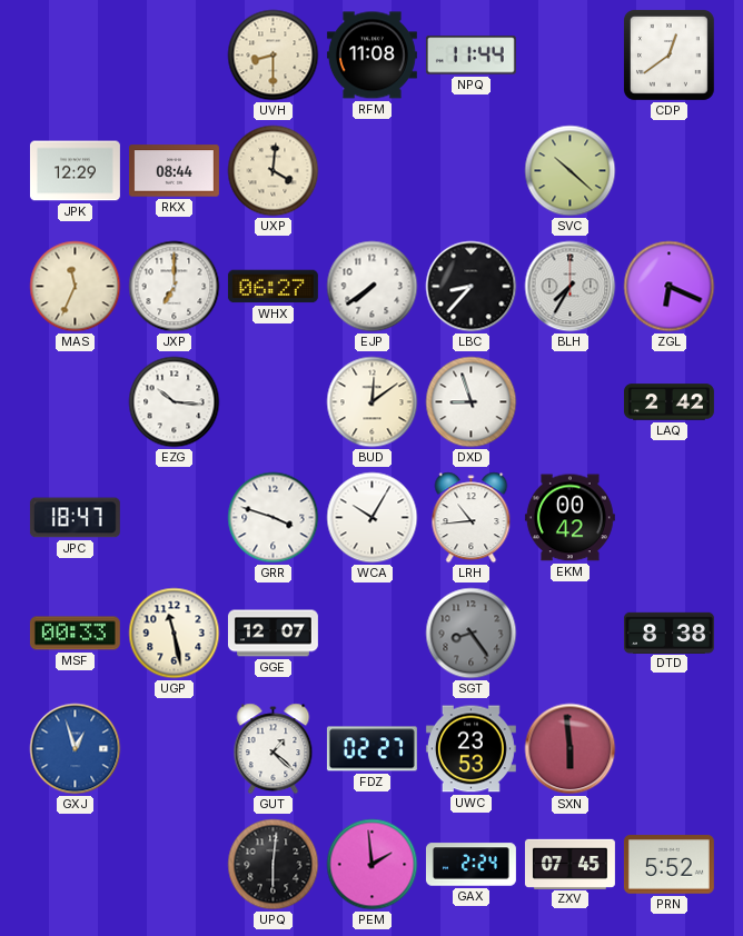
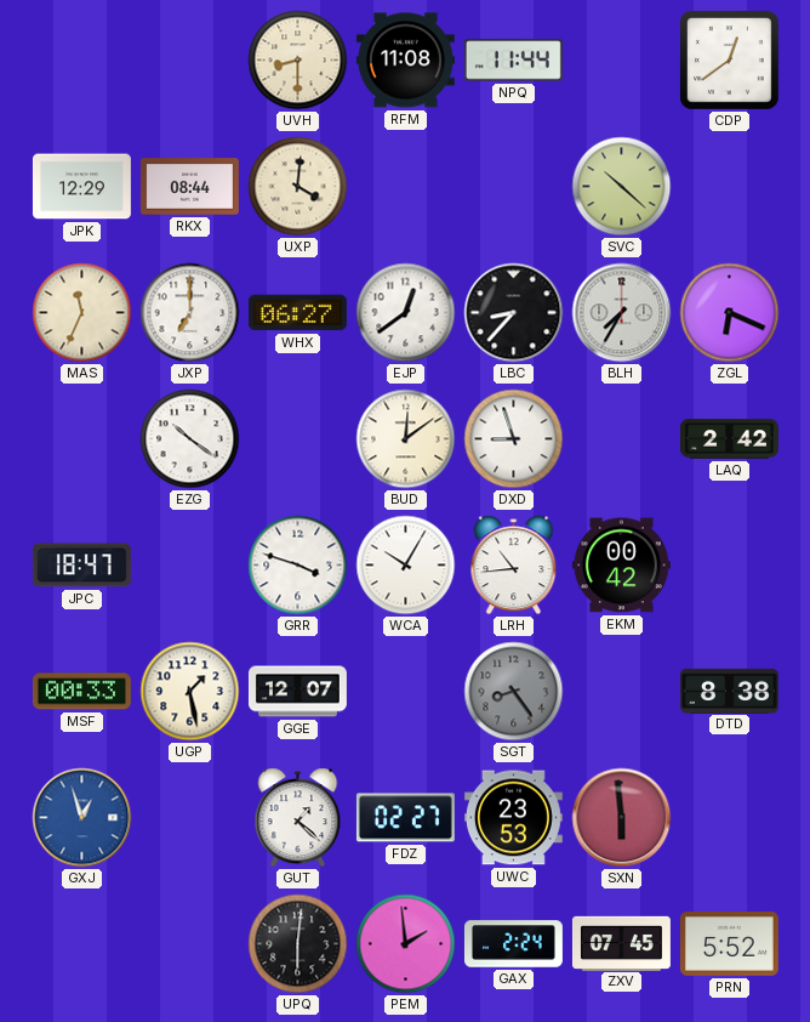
EJP: 7:39 -> 12:39 (406, 313)
EZG: 10:16 -> 10:21 (190, 439)
UGP: 11:28 -> 1:28 (190, 692)
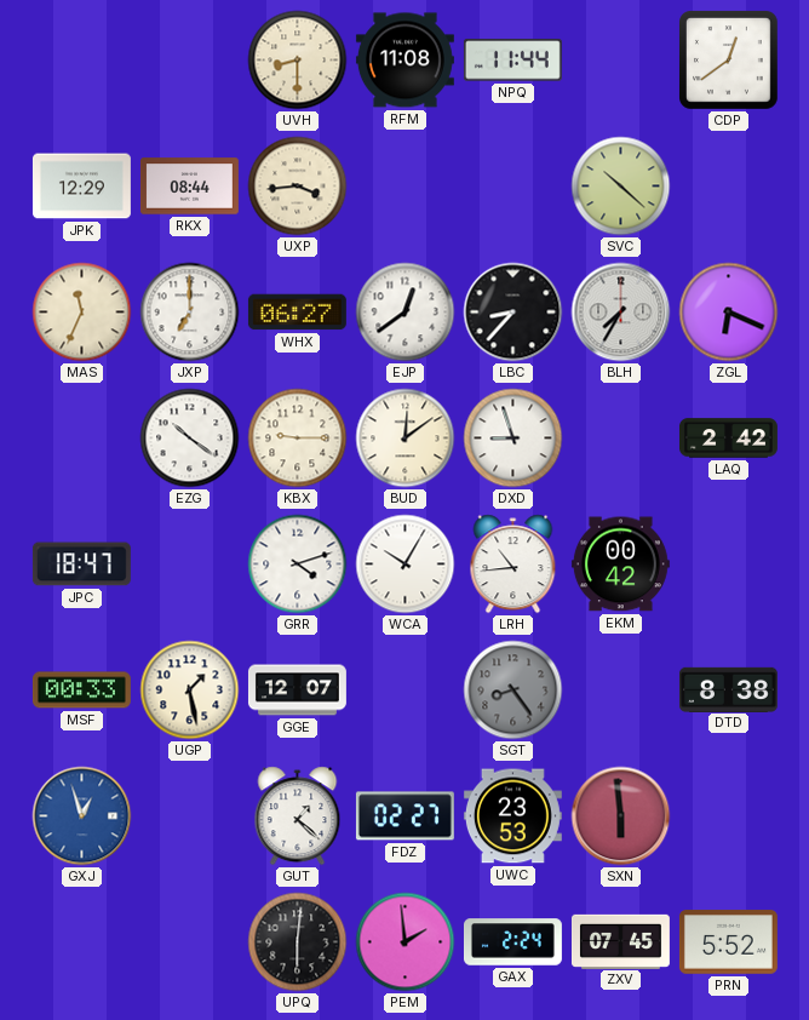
UXP: 4:01 -> 3:44 (298, 187)
KBX: none -> 9:15 (298, 439)
GRR: 3:48 -> 4:12 (298, 565)
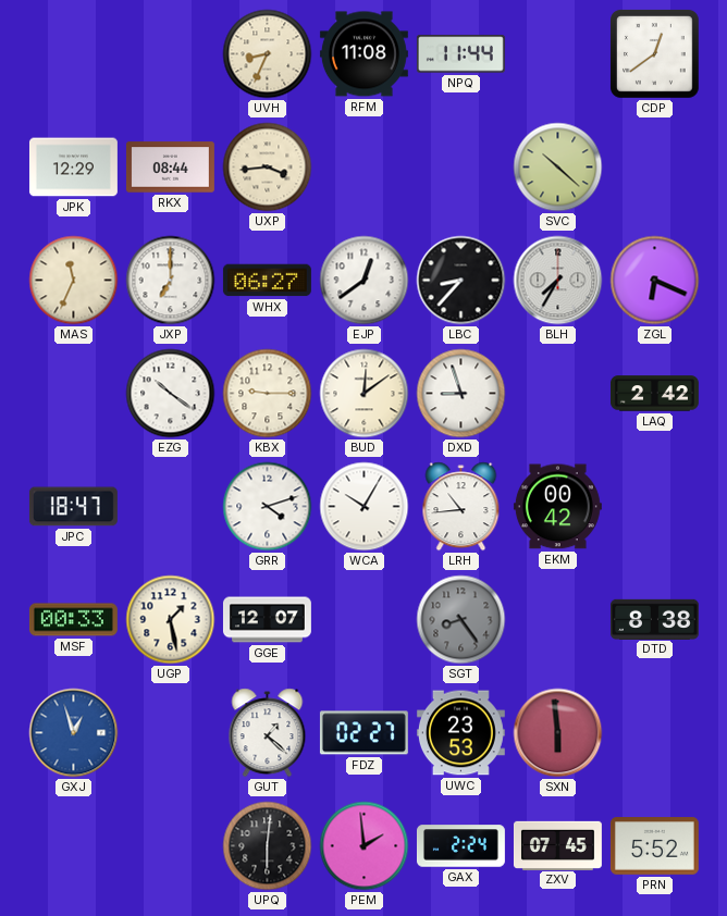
UVH: 8:30 -> 8:34 (268, 54)
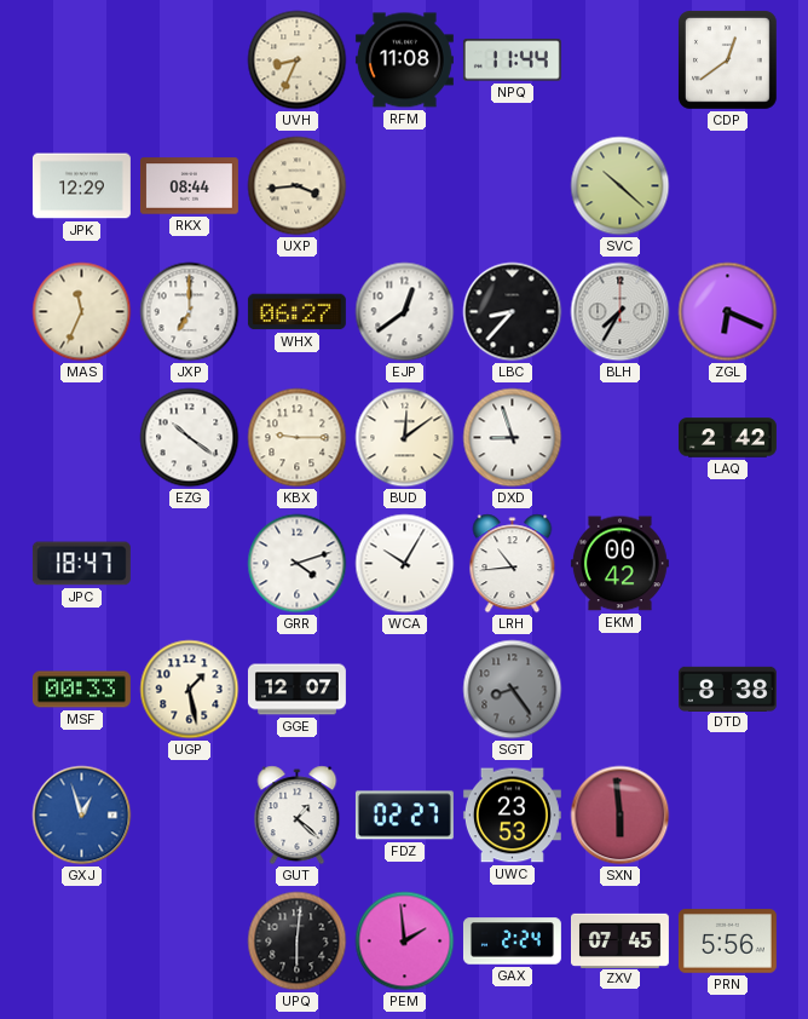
PRN: 5:52 -> 5:56 (727, 942)
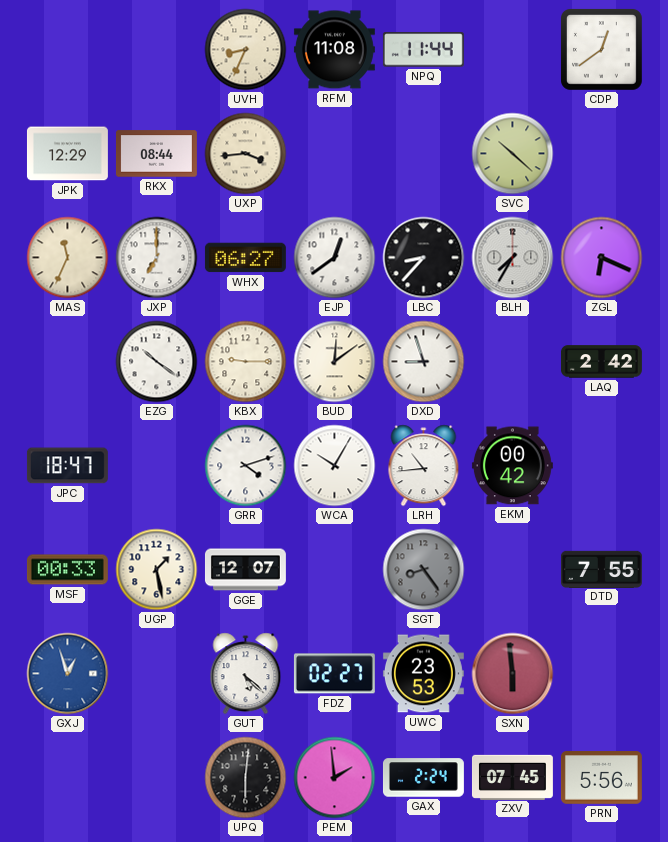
DTD: 8:38 -> 7:55 (601, 569)
GUT: 1:22 -> 5:22 (246, 674)
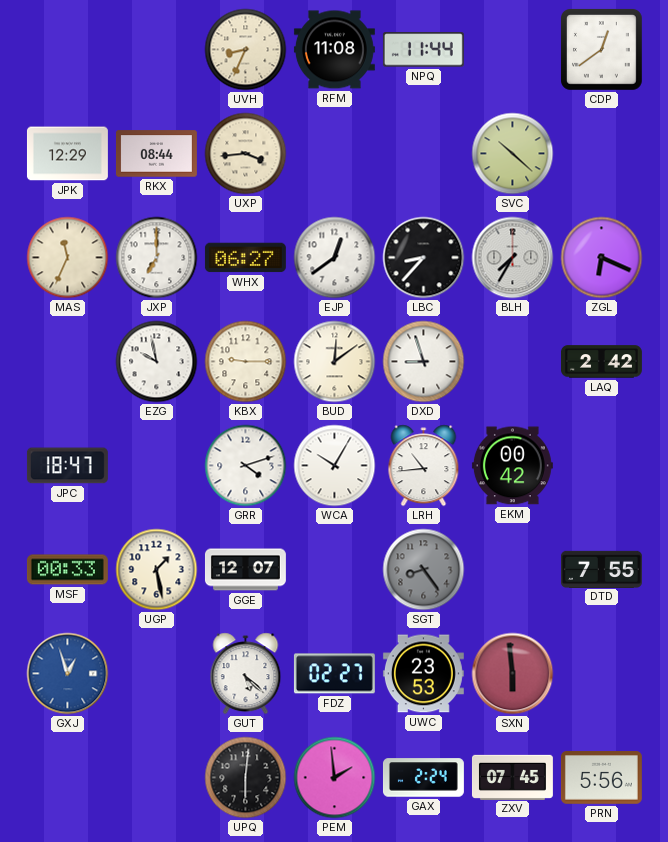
EZG: 10:21 -> 9:58 (157, 362)
